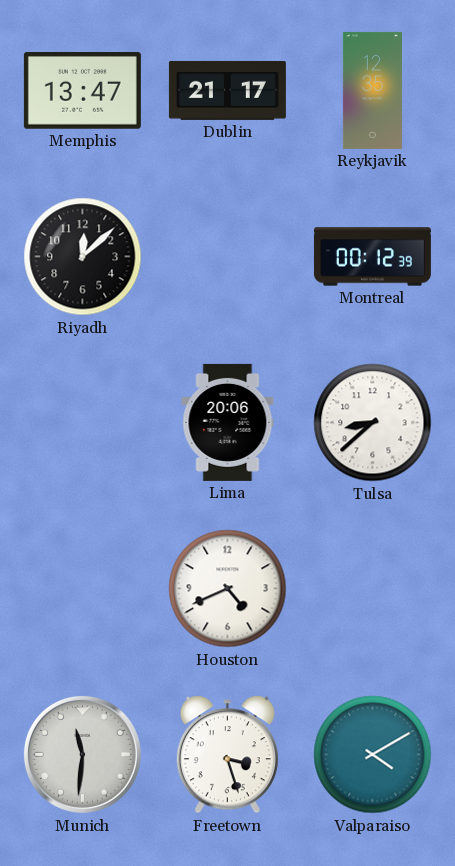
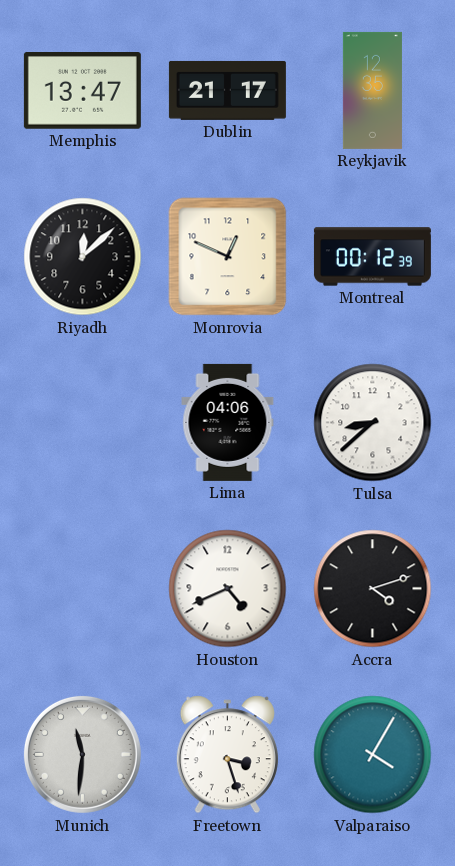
Monrovia: none -> 12:49 (228, 257)
Lima: 20:06 -> 04:06 (228, 422)
Accra: none -> 4:12 (373, 589)
Valparaiso: 4:10 -> 4:05 (373, 755)
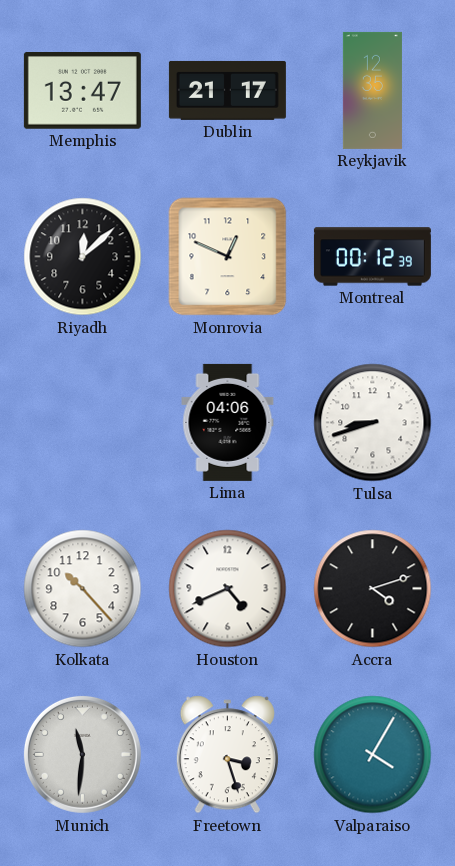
Tulsa: 8:38 -> 8:42 (373, 423)
Kolkata: none -> 10:23 (83, 589)
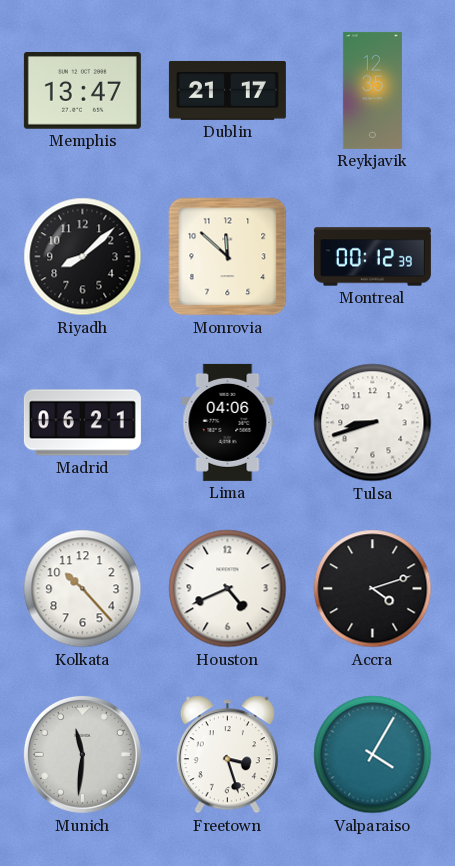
Riyadh: 12:08 -> 8:08 (83, 257)
Monrovia: 12:49 -> 11:52 (228, 257)
Madrid: none -> 06:21 (82, 423)
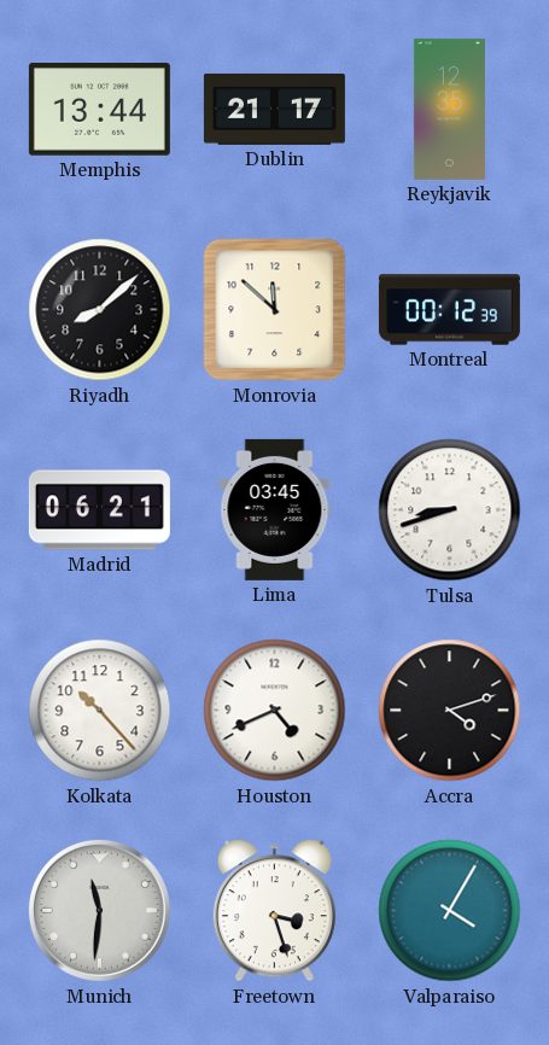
Memphis: 13:47 -> 13:44 (99, 110)
Lima: 04:06 -> 03:45 (275, 509)
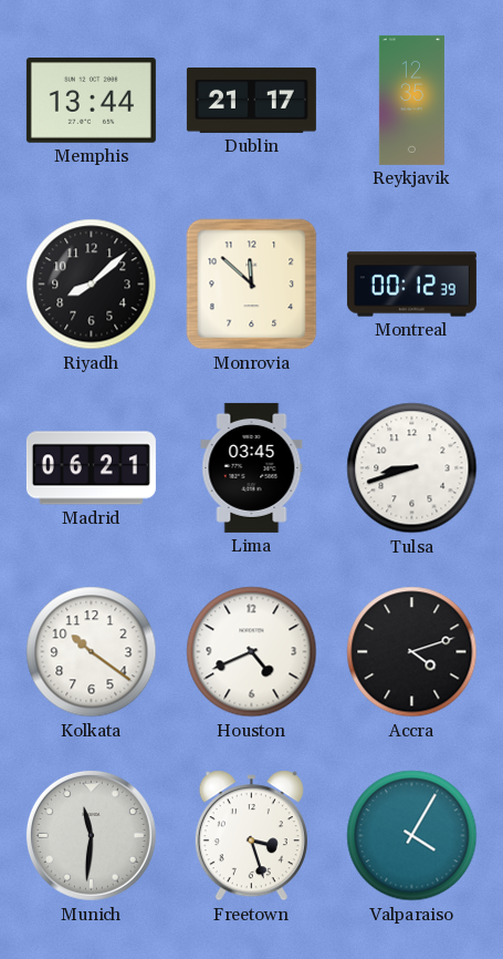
Kolkata: 10:23 -> 10:21 (92, 652)
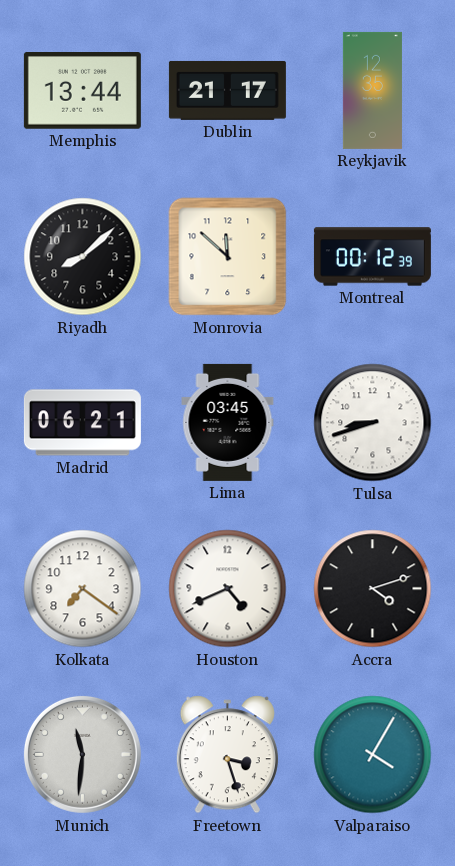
Kolkata: 10:21 -> 7:21 (83, 589)
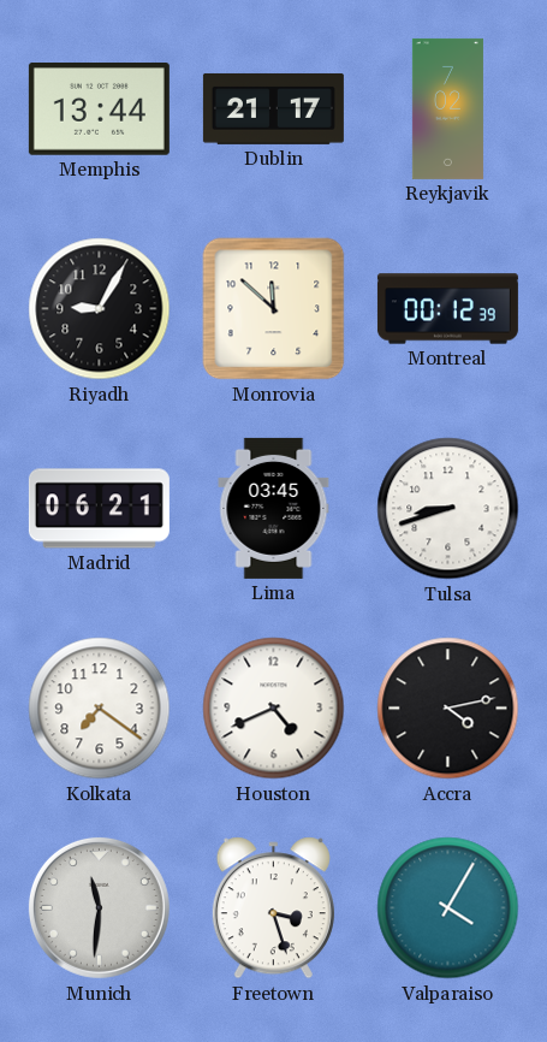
Reykjavik: 12:35 -> 7:02 (447, 108)
Riyadh: 8:08 -> 9:05 (100, 309)
Accra: 4:12 -> 4:13 (448, 709)
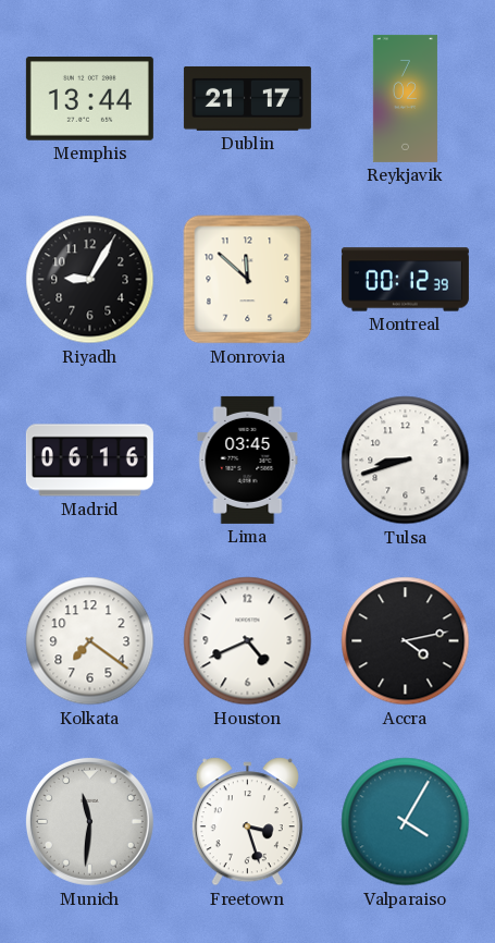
Madrid: 06:21 -> 06:16 (89, 461)
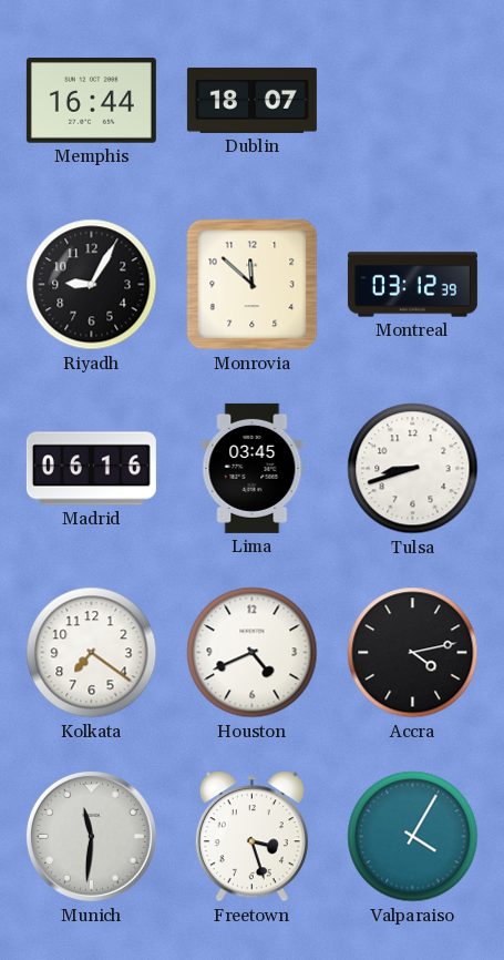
Memphis: 13:44 -> 16:44 (91, 101)
Dublin: 21:17 -> 18:07 (251, 100)
Reykjavik: 7:02 -> none (405, 98)
Montreal: 00:12 -> 03:12 (412, 285)
